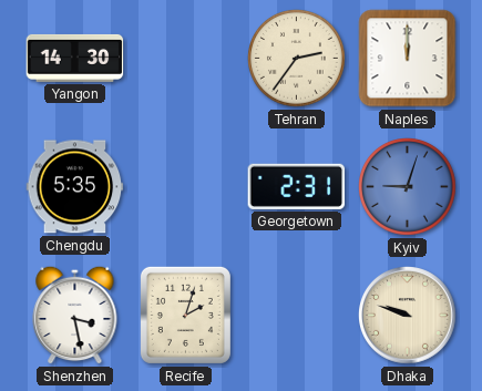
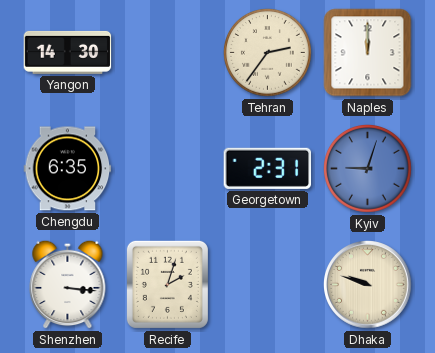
Chengdu: 5:35 -> 6:35 (68, 169)
Shenzhen: 3:28 -> 3:16 (68, 284)
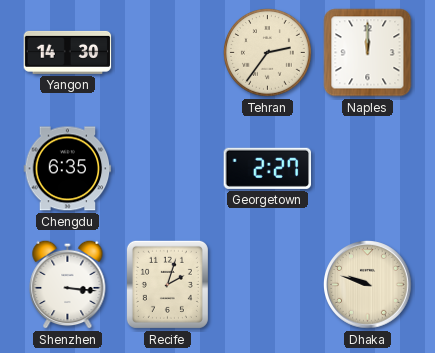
Georgetown: 2:31 -> 2:27 (268, 168)
Kyiv: 9:03 -> none (368, 169)
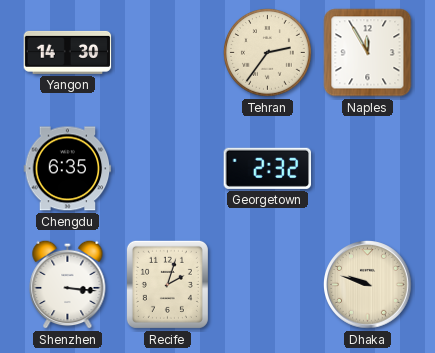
Naples: 12:00 -> 11:55 (368, 53)
Georgetown: 2:27 -> 2:32 (268, 168)
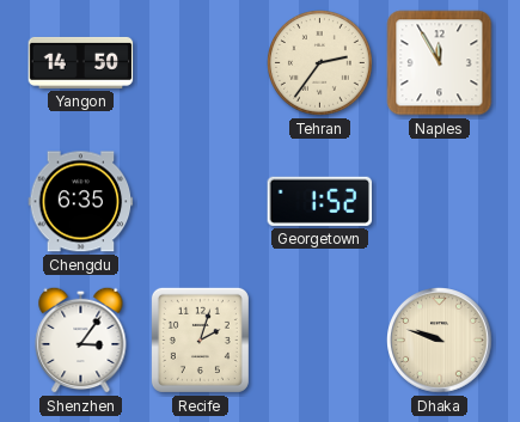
Yangon: 14:30 -> 14:50 (81, 62)
Georgetown: 2:32 -> 1:52 (320, 201)
Shenzhen: 3:16 -> 3:06 (81, 340)
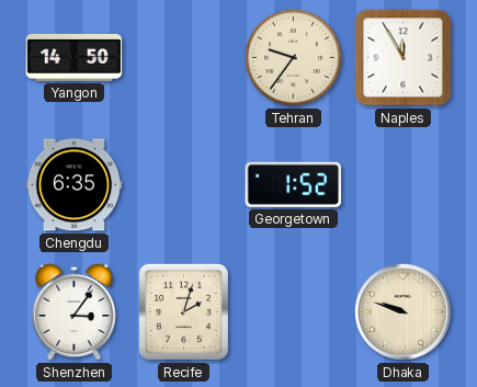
Tehran: 2:36 -> 9:36 (294, 58)
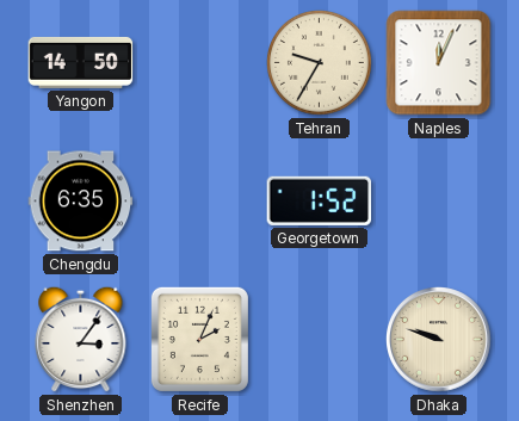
Tehran: 9:36 -> 9:35 (320, 63)
Naples: 11:55 -> 12:04 (439, 63)
Recife: 2:03 -> 2:04 (199, 339)
